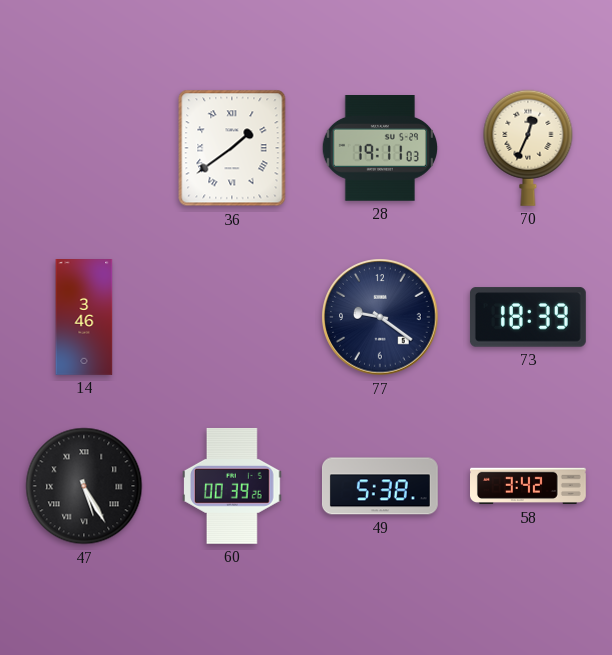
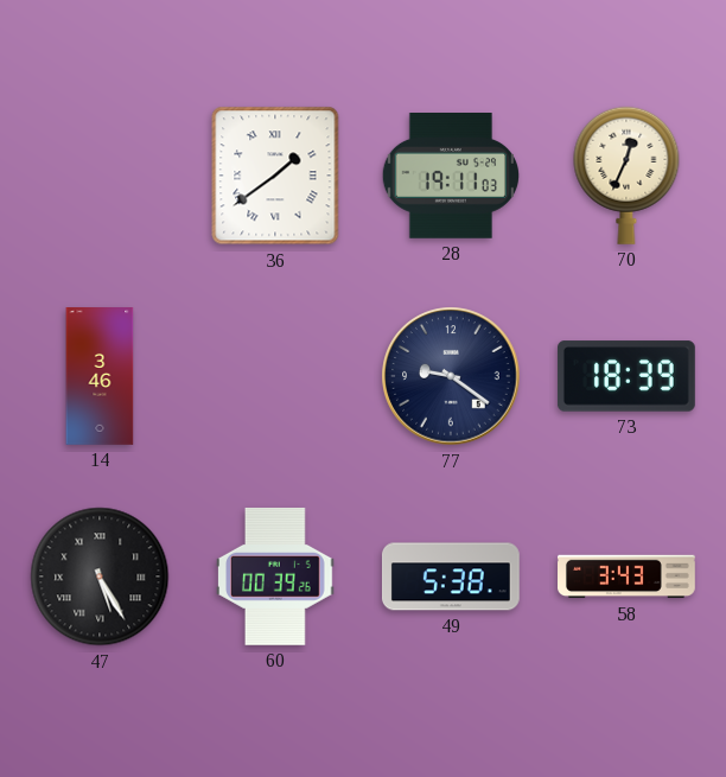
58: 3:42 -> 3:43 (628, 577)
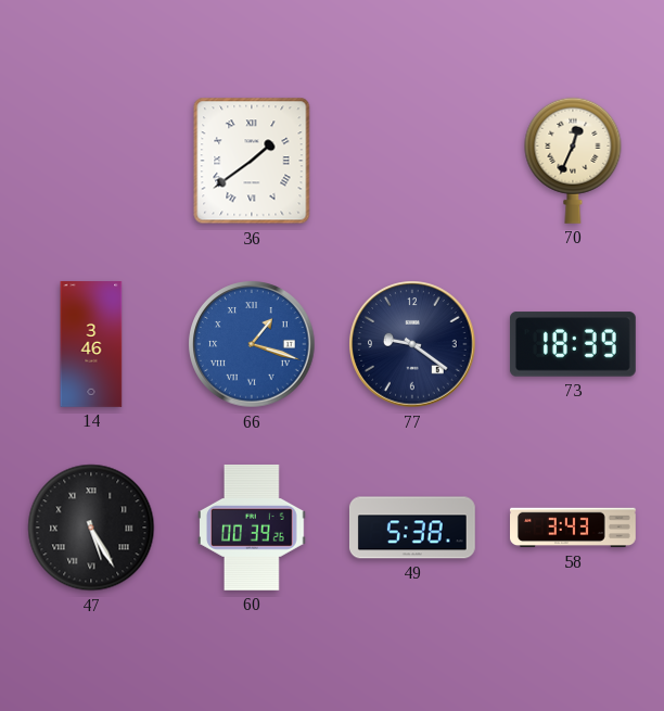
28: 19:11 -> none (450, 177)
66: none -> 1:18 (252, 344)
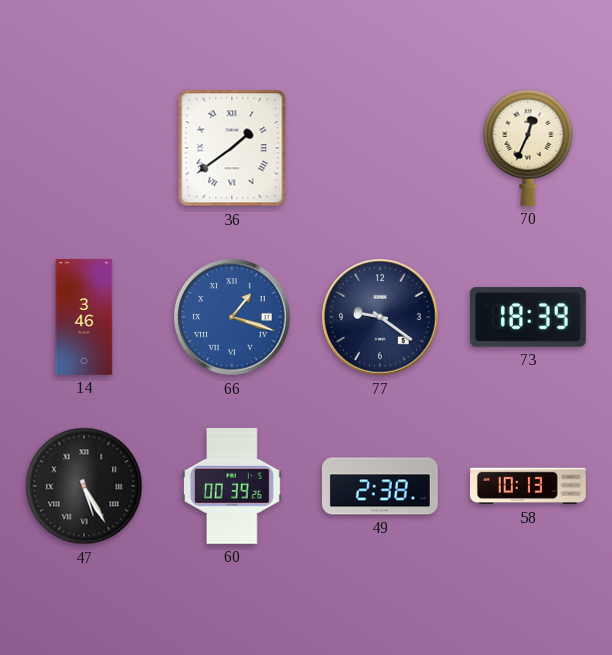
49: 5:38 -> 2:38 (380, 486)
58: 3:43 -> 10:13 (529, 486)
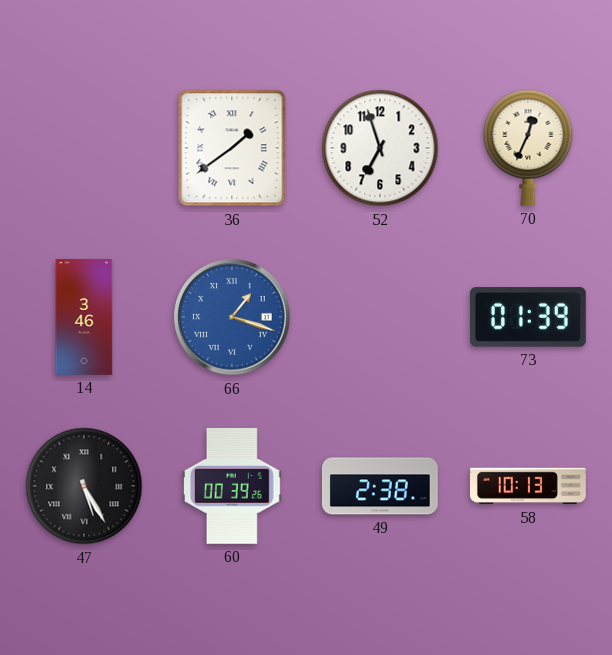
52: none -> 6:57 (380, 148)
77: 9:21 -> none (380, 317)
73: 18:39 -> 01:39 (528, 317)
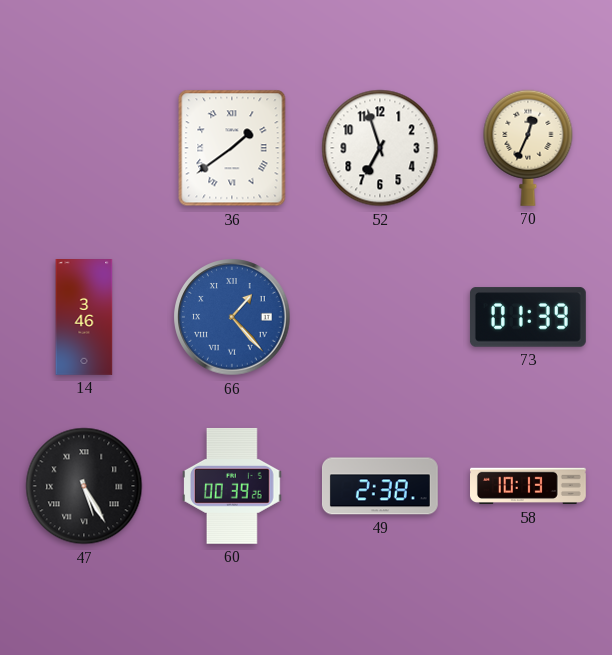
66: 1:18 -> 1:23 (232, 317)
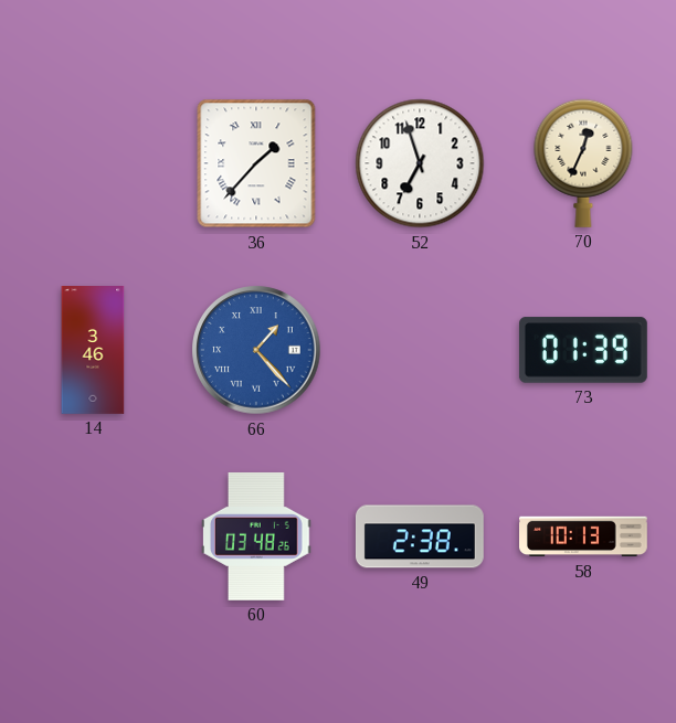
36: 1:39 -> 1:37 (256, 163)
47: 5:25 -> none (84, 486)
60: 00:39 -> 03:48 (256, 536)
